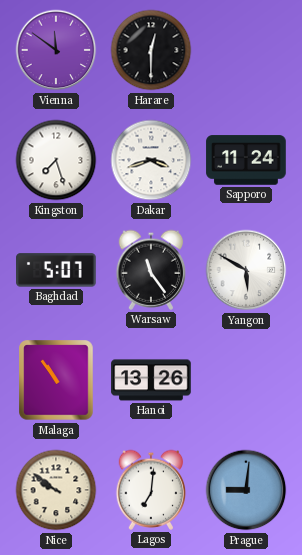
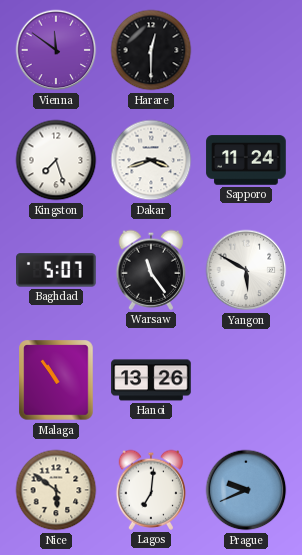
Nice: 9:51 -> 5:51 (56, 490)
Prague: 9:01 -> 9:41 (246, 490)
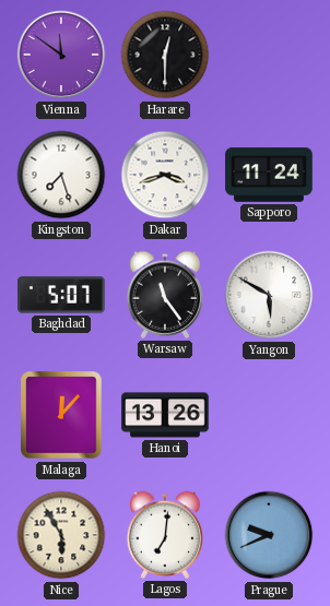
Malaga: 10:54 -> 12:07 (61, 415)
Nice: 5:51 -> 5:55 (61, 535)
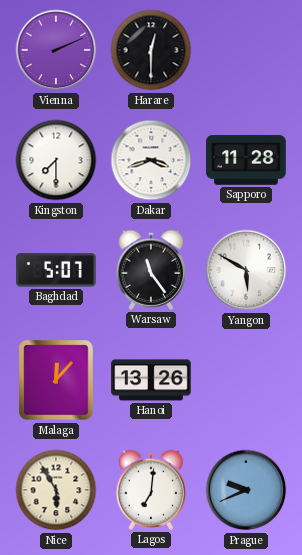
Vienna: 11:51 -> 2:11 (56, 50)
Kingston: 7:27 -> 7:30 (56, 160)
Sapporo: 11:24 -> 11:28 (246, 160)
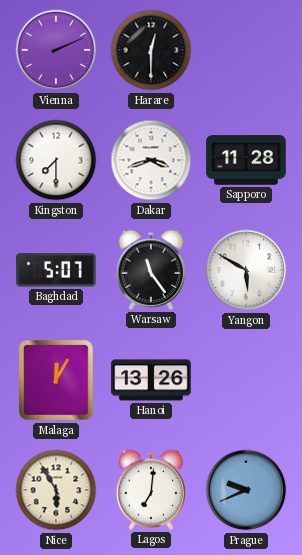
Malaga: 12:07 -> 12:05 (56, 380)
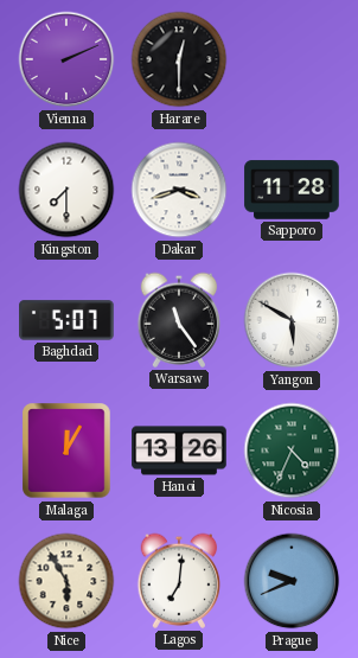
Nicosia: none -> 4:34 (292, 451)
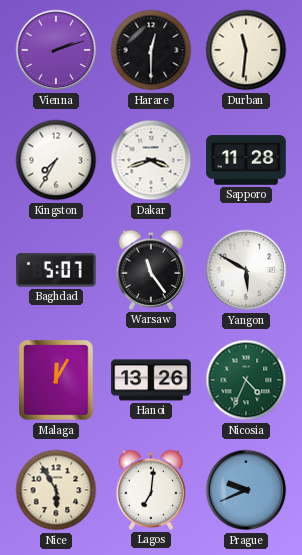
Vienna: 2:11 -> 2:12 (56, 50)
Durban: none -> 11:31 (246, 50)
Kingston: 7:30 -> 7:35 (56, 160)
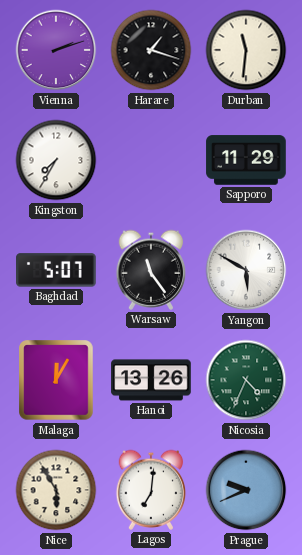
Harare: 12:30 -> 1:18 (151, 50)
Dakar: 3:42 -> none (151, 160)
Sapporo: 11:28 -> 11:29 (246, 160)
